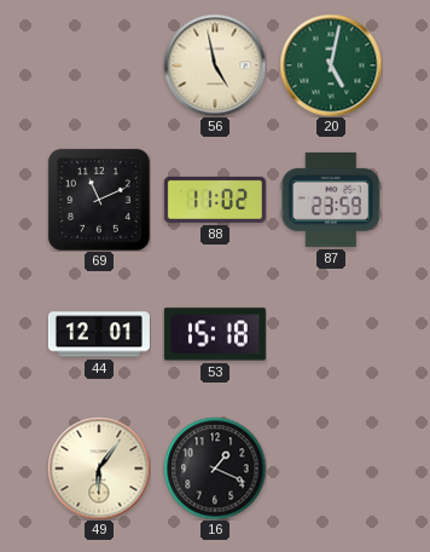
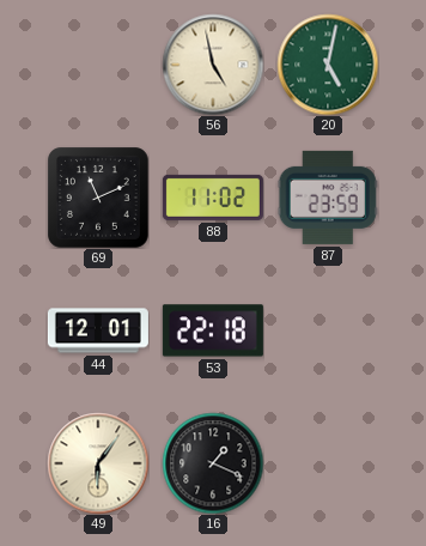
53: 15:18 -> 22:18 (213, 330)
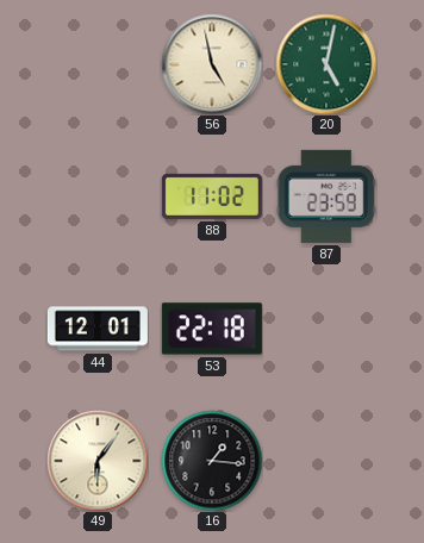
69: 11:11 -> none (98, 198)
16: 1:19 -> 1:16 (212, 461)
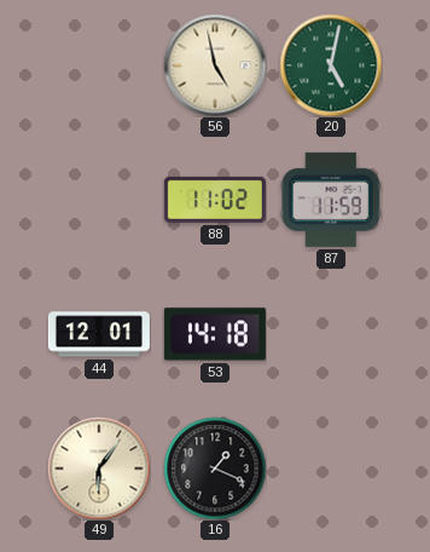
87: 23:59 -> 11:59 (331, 200)
53: 22:18 -> 14:18 (215, 334)
16: 1:16 -> 1:19 (215, 468)
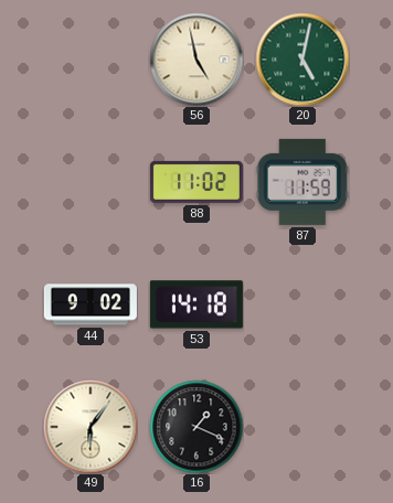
44: 12:01 -> 9:02 (91, 304)
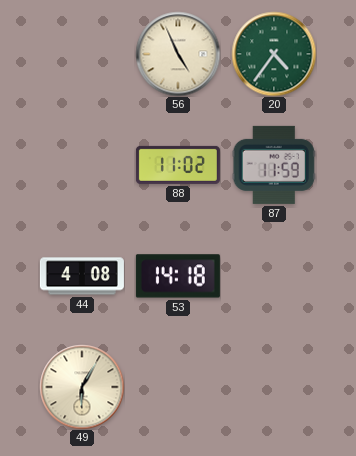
56: 4:58 -> 4:56 (178, 54)
20: 5:02 -> 4:36 (274, 54)
44: 9:02 -> 4:08 (82, 276)
49: 6:06 -> 6:05 (82, 387)
16: 1:19 -> none (197, 427)
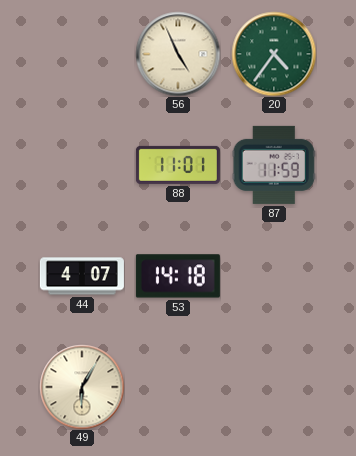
88: 11:02 -> 11:01 (178, 165)
44: 4:08 -> 4:07 (82, 276)
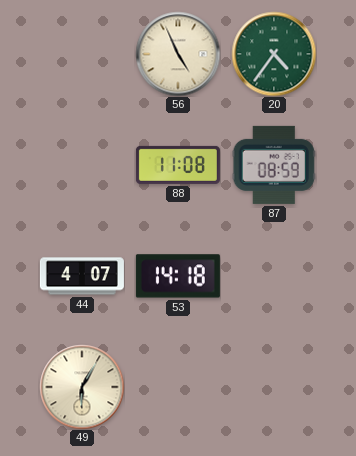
88: 11:01 -> 11:08 (178, 165)
87: 11:59 -> 08:59 (274, 165)
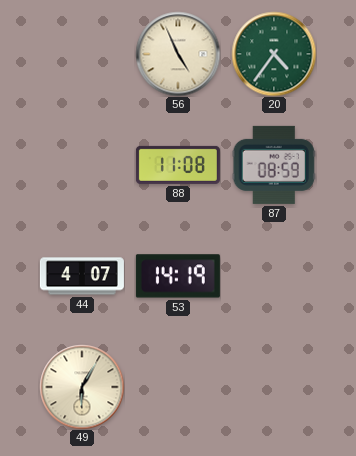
53: 14:18 -> 14:19 (178, 276)
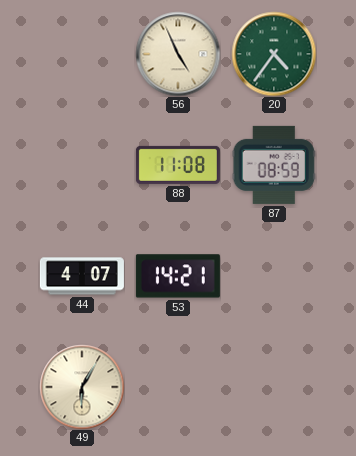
53: 14:19 -> 14:21 (178, 276)
